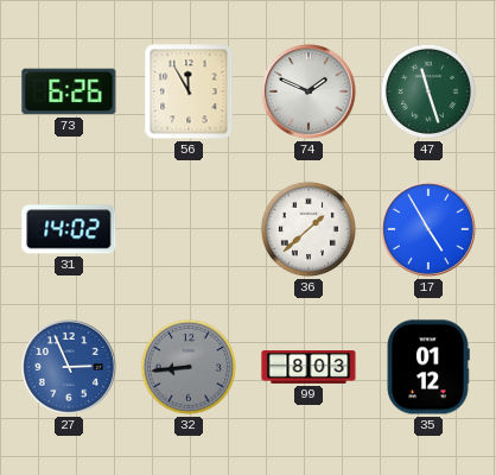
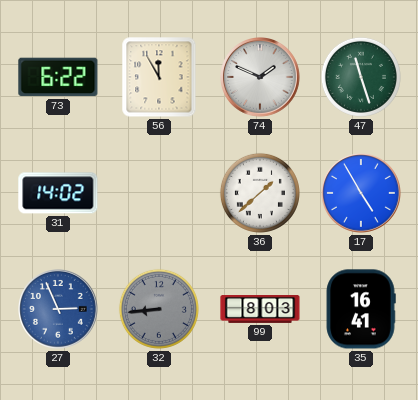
73: 6:26 -> 6:22 (58, 77)
35: 01:12 -> 16:41 (361, 309)
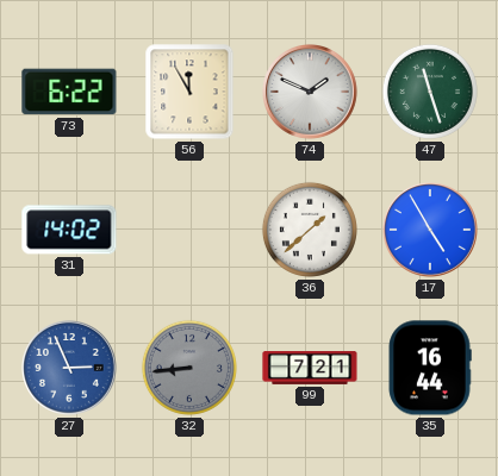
99: 8:03 -> 7:21 (310, 369)
35: 16:41 -> 16:44 (430, 368)
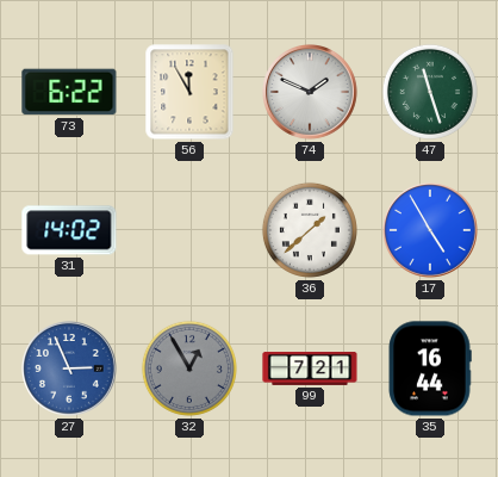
32: 8:44 -> 12:55 (189, 368)
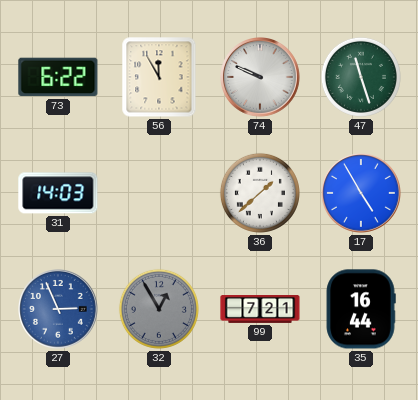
74: 1:49 -> 9:49 (261, 78)
31: 14:02 -> 14:03 (58, 193)
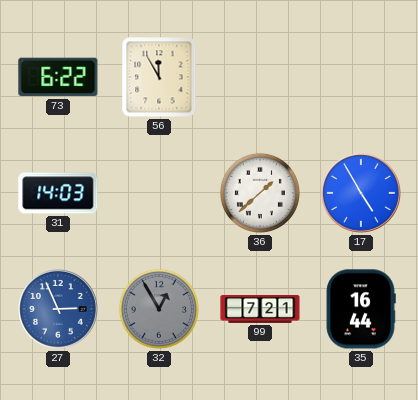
74: 9:49 -> none (261, 78)
47: 11:27 -> none (361, 77)
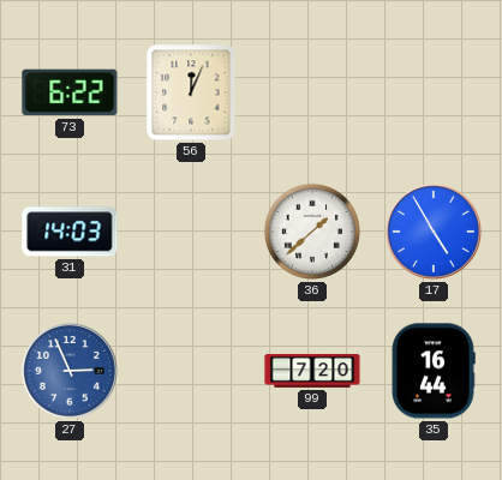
56: 11:55 -> 12:04 (191, 92)
32: 12:55 -> none (159, 309)
99: 7:21 -> 7:20 (312, 372)
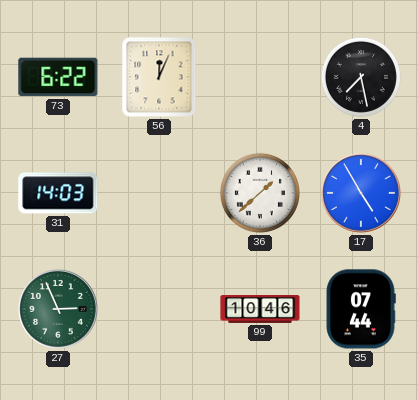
4: none -> 7:28 (361, 77)
27 dial: blue -> green (59, 310)
99: 7:20 -> 10:46 (260, 310)
35: 16:44 -> 07:44 (361, 309)
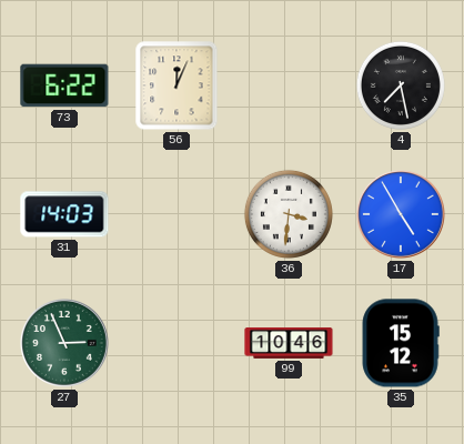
36: 1:38 -> 3:31 (289, 214)
35: 07:44 -> 15:12 (401, 343)
